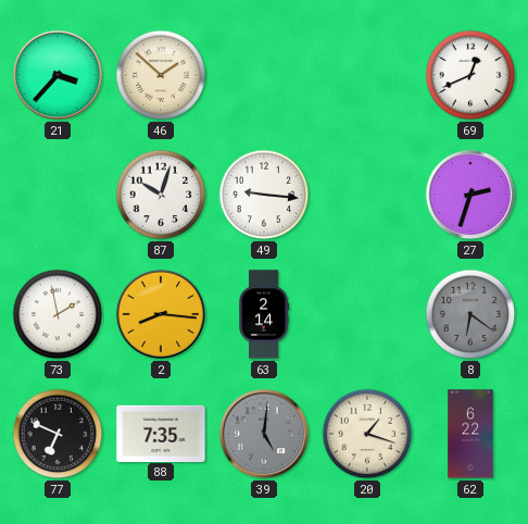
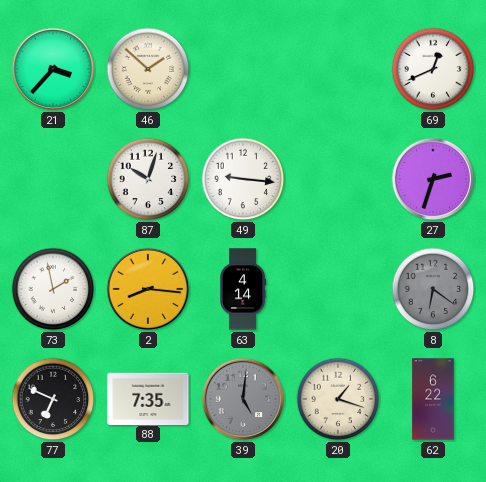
63: 2:14 -> 4:14 (244, 289)
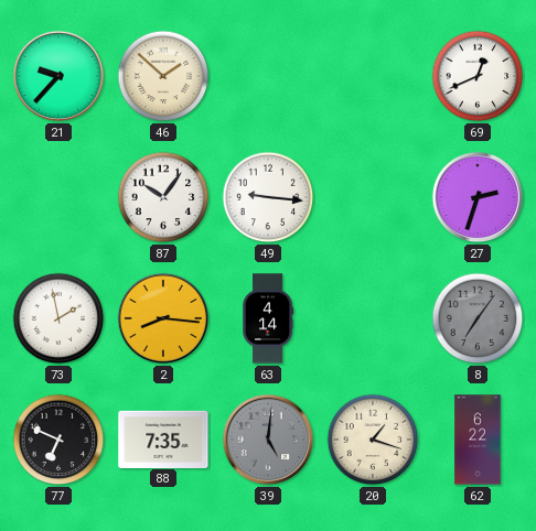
21: 3:37 -> 9:37 (58, 76)
87: 10:03 -> 10:06 (163, 197)
8: 6:21 -> 7:06 (478, 318)
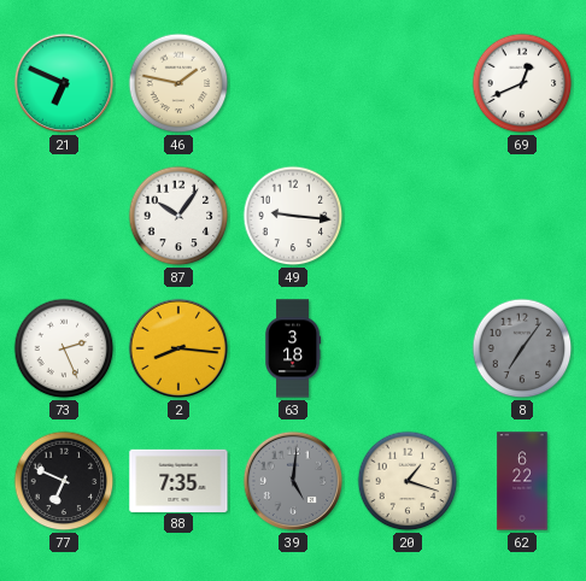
21: 9:37 -> 6:49 (64, 83)
46: 1:52 -> 1:47 (178, 83)
27: 2:33 -> none (478, 197)
73: 1:58 -> 2:26 (64, 348)
63: 4:14 -> 3:18 (294, 348)
